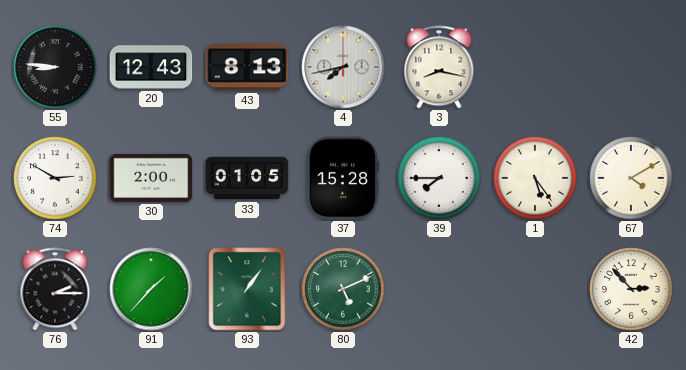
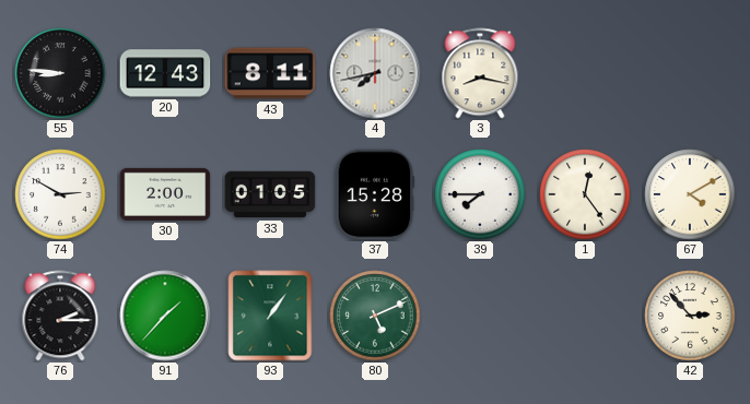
43: 8:13 -> 8:11 (270, 73)
1: 5:24 -> 12:24 (585, 194)
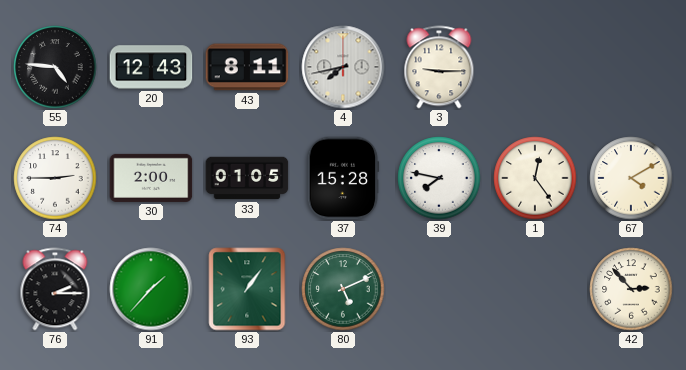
55: 8:46 -> 4:46 (55, 67)
3: 8:17 -> 9:15 (439, 67)
74: 2:50 -> 2:45 (55, 178)
39: 7:45 -> 7:47 (439, 178)
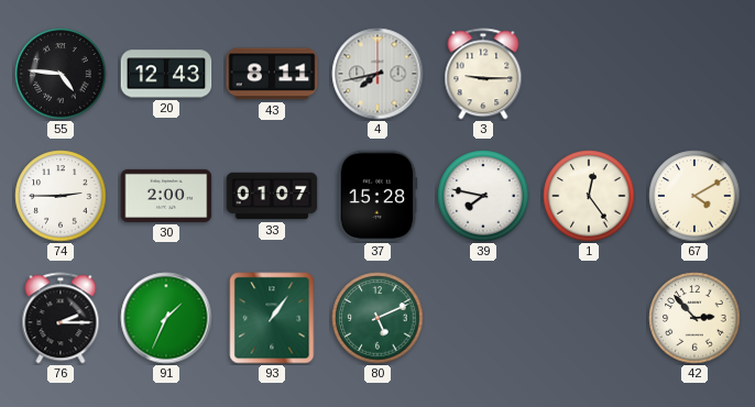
33: 01:05 -> 01:07 (272, 196)
91: 1:37 -> 1:34 (166, 318)
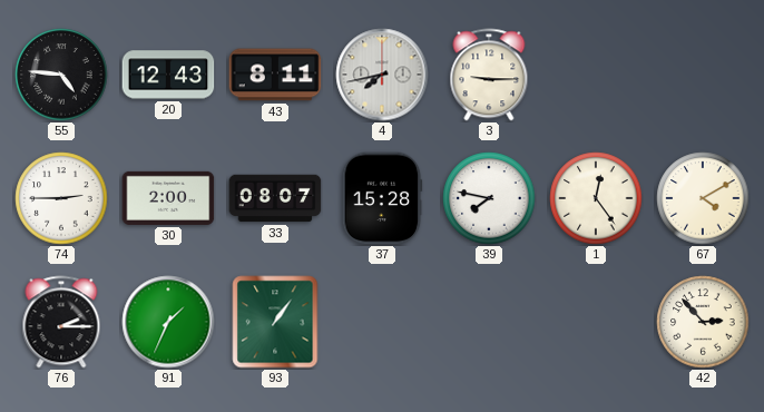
33: 01:07 -> 08:07 (275, 198)
80: 5:11 -> none (377, 318)
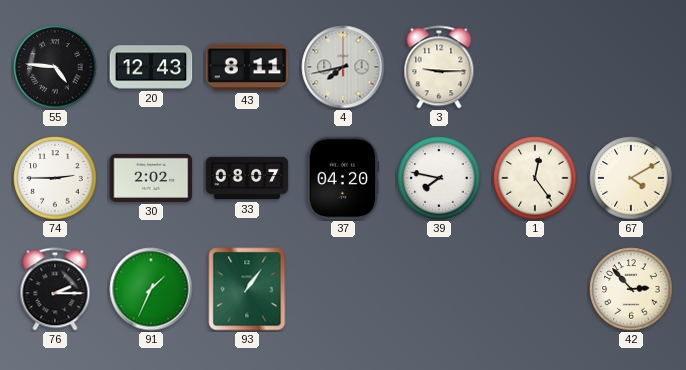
30: 2:00 -> 2:02 (151, 178)
37: 15:28 -> 04:20 (343, 178)
